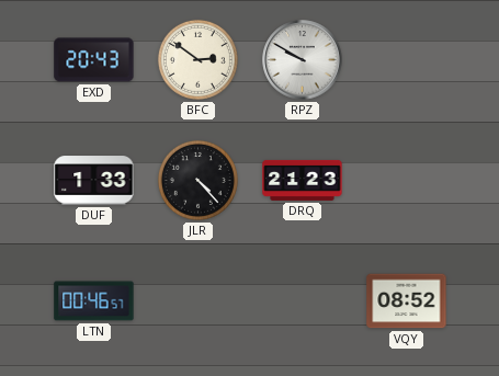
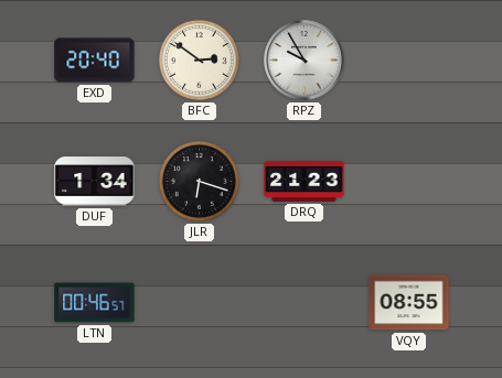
EXD: 20:43 -> 20:40 (95, 61)
RPZ: 9:50 -> 9:55 (305, 61)
DUF: 1:33 -> 1:34 (95, 182)
JLR: 4:23 -> 6:18 (199, 181)
VQY: 08:52 -> 08:55 (409, 303)
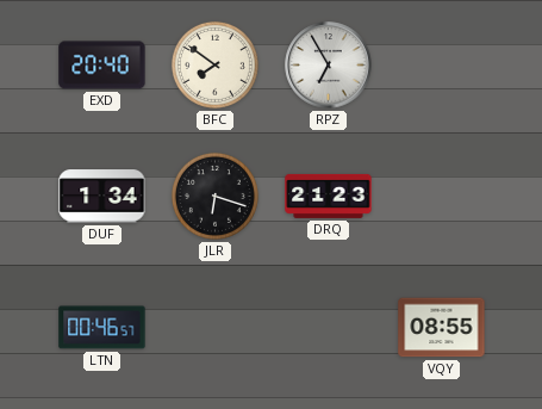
BFC: 2:51 -> 7:51 (214, 64)
RPZ: 9:55 -> 6:55 (329, 66)
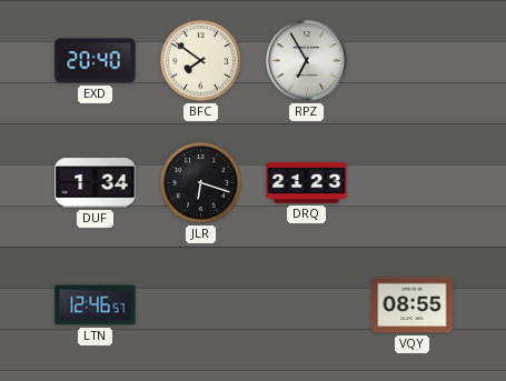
LTN: 00:46 -> 12:46 (96, 305)
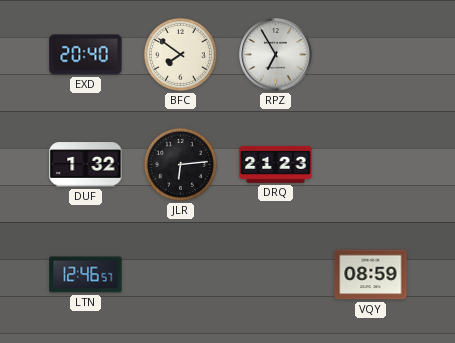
DUF: 1:34 -> 1:32 (86, 165)
JLR: 6:18 -> 6:14 (180, 164)
VQY: 08:55 -> 08:59 (371, 275)
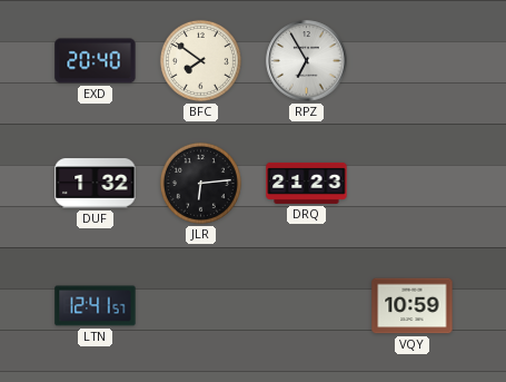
LTN: 12:46 -> 12:41 (96, 306)
VQY: 08:59 -> 10:59 (413, 306)
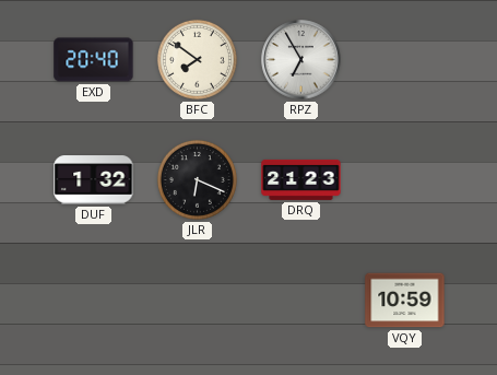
JLR: 6:14 -> 6:19 (197, 179)
LTN: 12:41 -> none (96, 306)
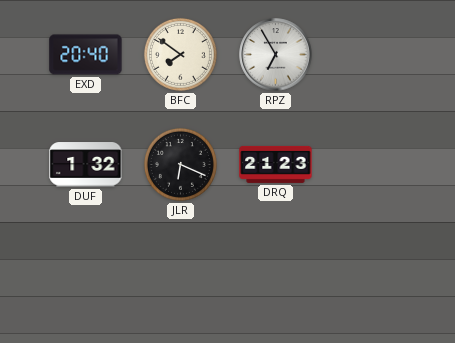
VQY: 10:59 -> none (405, 301)
